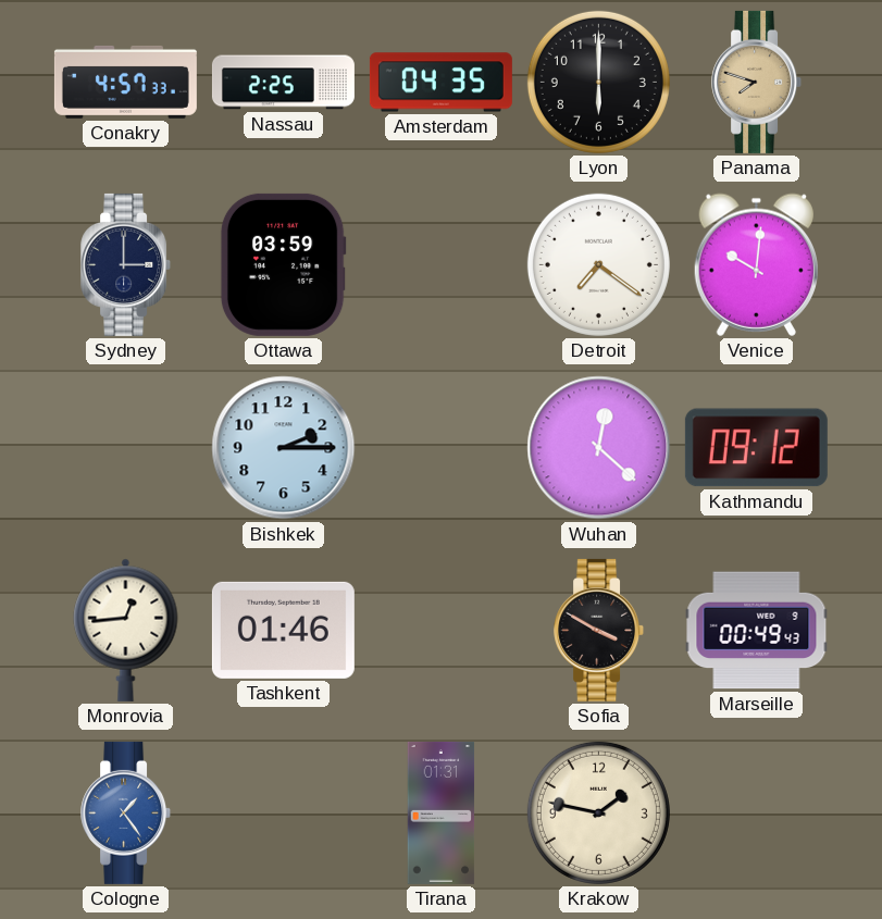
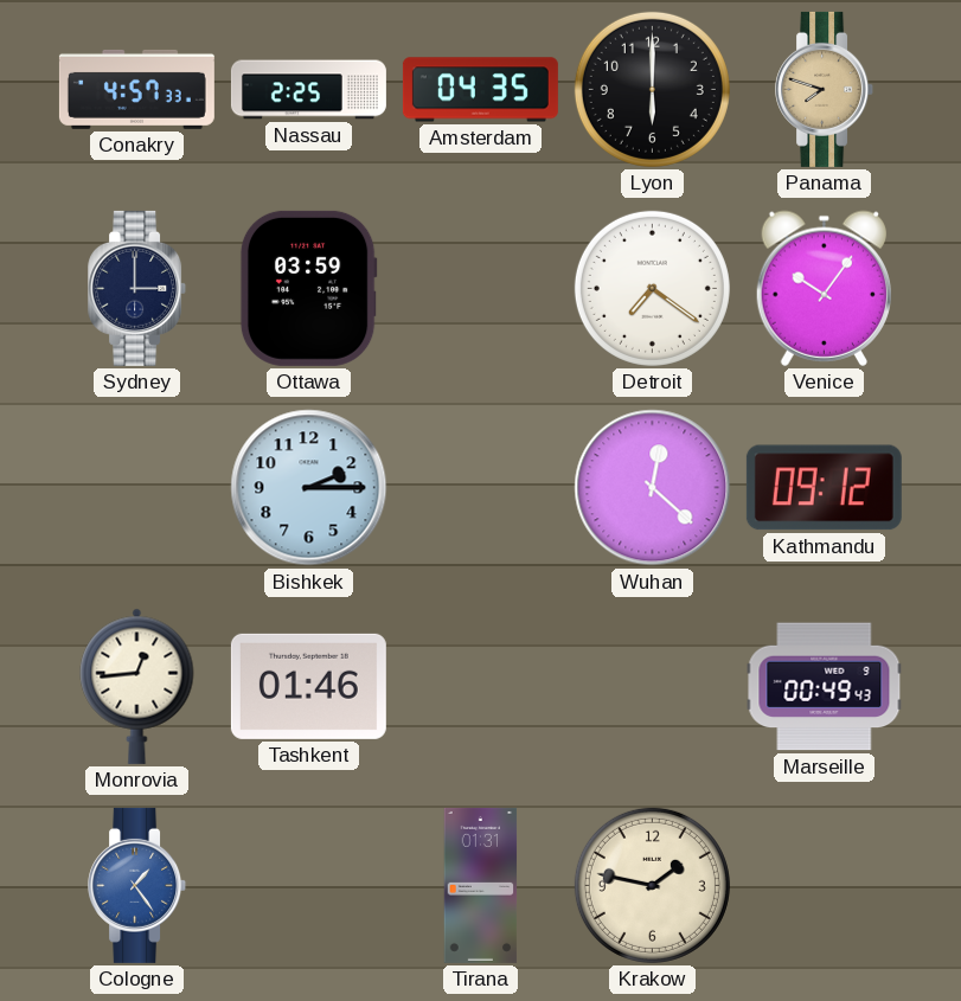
Venice: 10:01 -> 10:06 (824, 288)
Sofia: 3:50 -> none (599, 630)
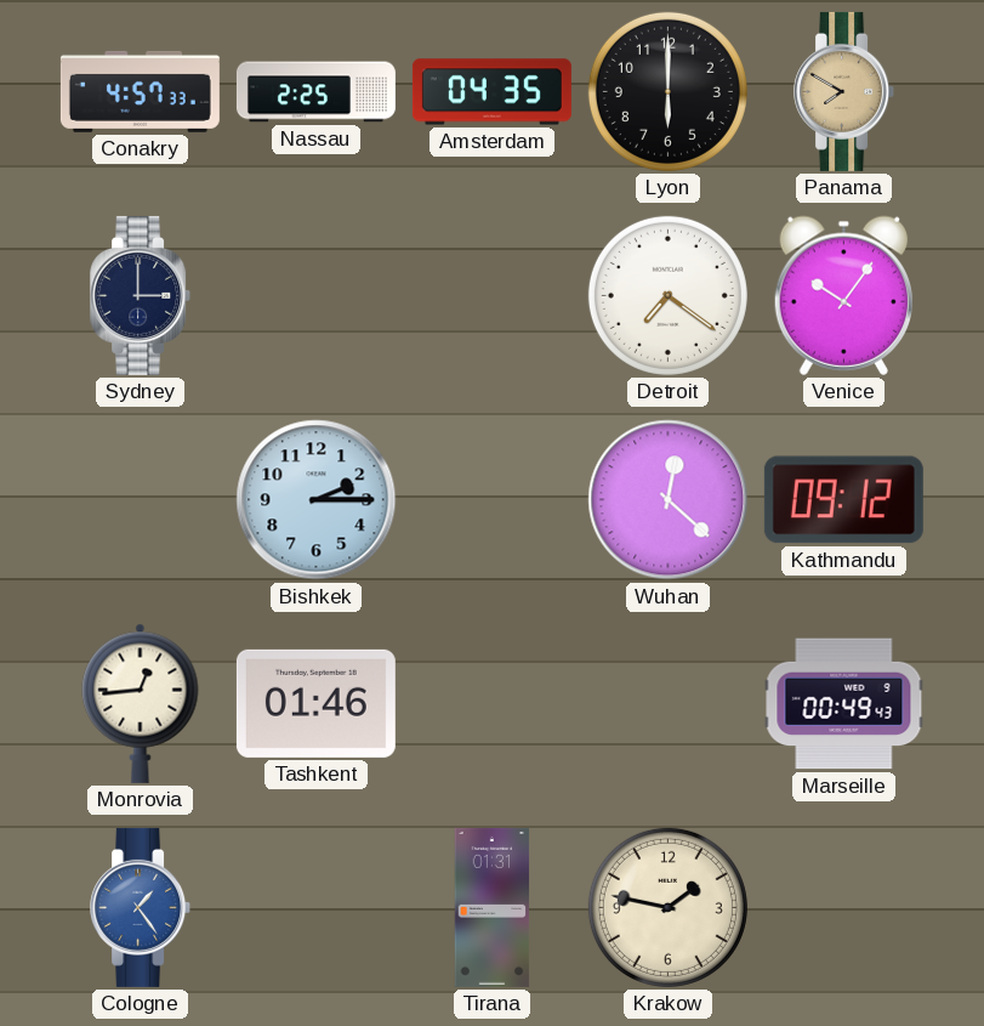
Panama: 7:48 -> 7:50 (844, 91)
Ottawa: 03:59 -> none (308, 288)
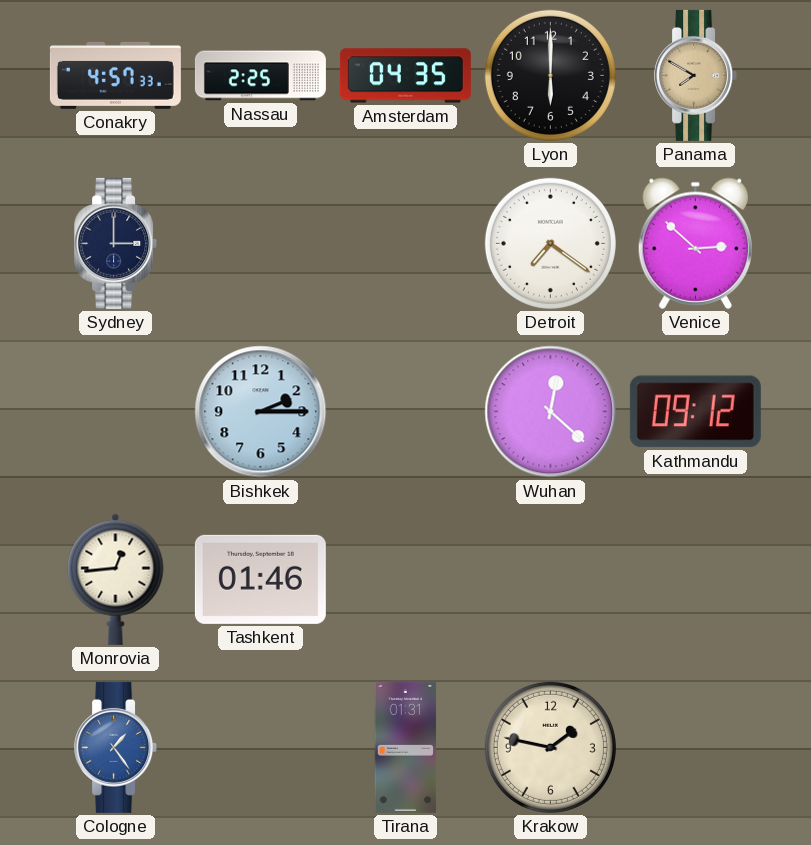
Venice: 10:06 -> 2:52 (695, 243)
Marseille: 00:49 -> none (844, 704)
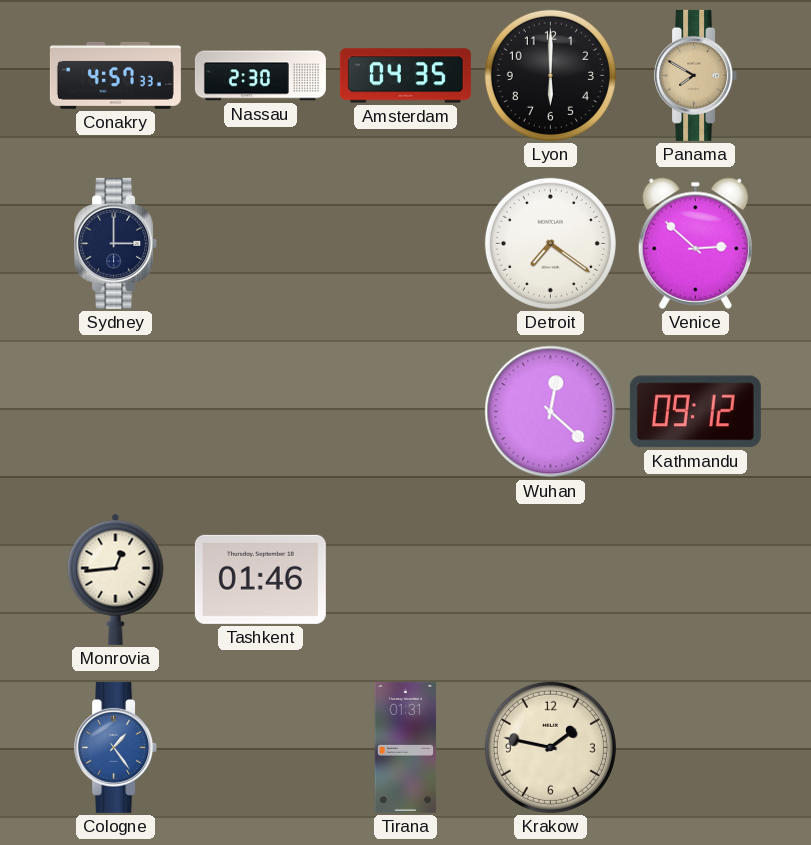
Nassau: 2:25 -> 2:30 (260, 76)
Bishkek: 2:15 -> none (261, 412)
